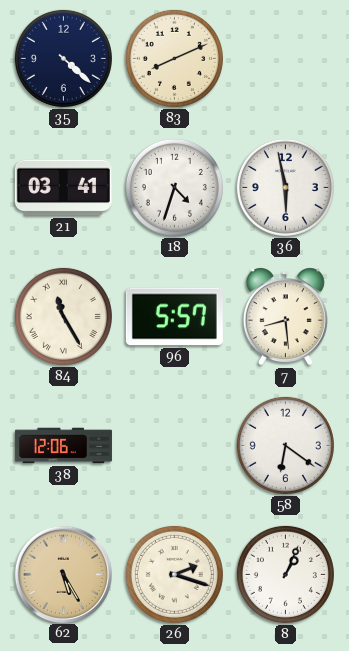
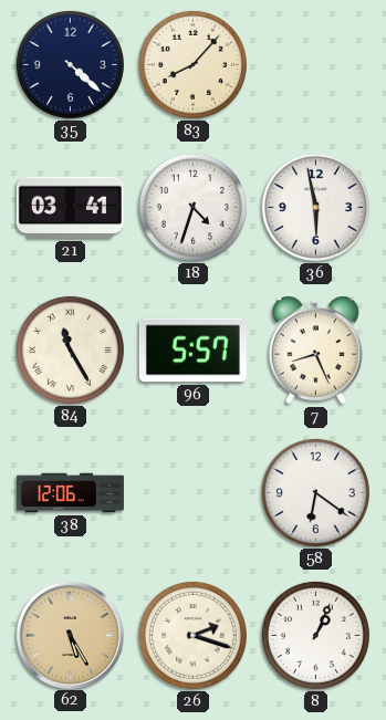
83: 8:11 -> 8:07 (192, 64)
7: 8:29 -> 8:26 (315, 351)
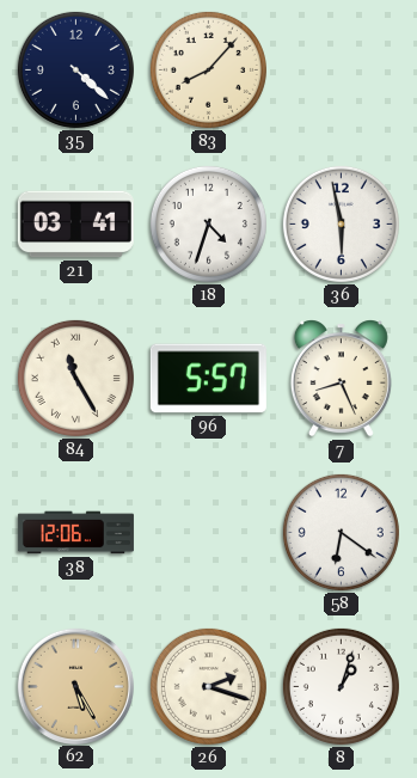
8: 1:04 -> 1:03 (341, 686)
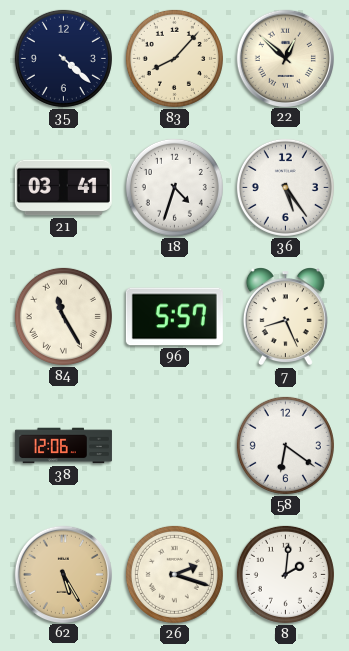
22: none -> 12:52 (285, 58)
36: 5:58 -> 5:24 (285, 187)
8: 1:03 -> 2:01 (285, 574)
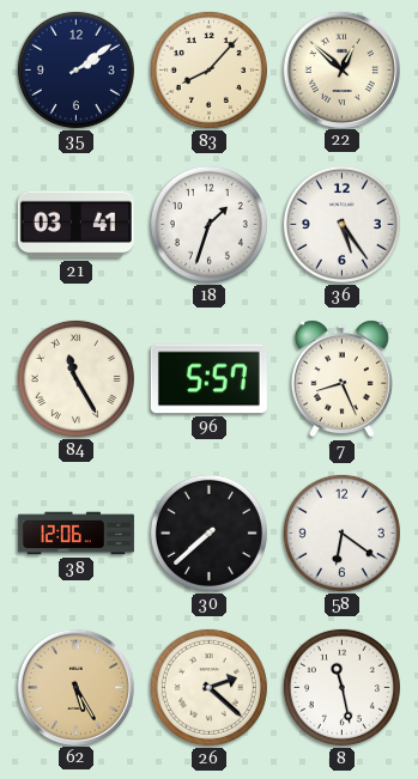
35: 4:22 -> 2:09 (75, 69)
18: 4:33 -> 1:33 (208, 224)
30: none -> 7:38 (208, 532)
26: 2:18 -> 2:22 (208, 687)
8: 2:01 -> 11:28 (341, 687)
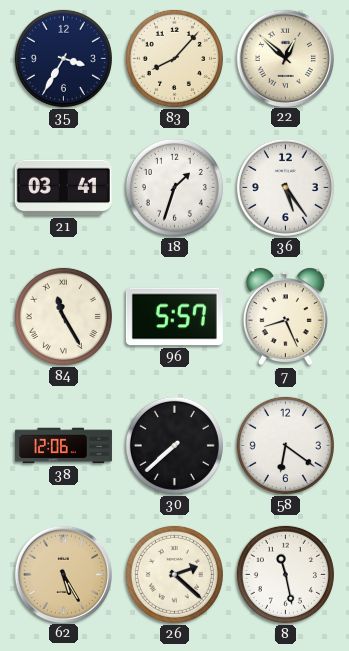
35: 2:09 -> 3:35 (63, 58)
